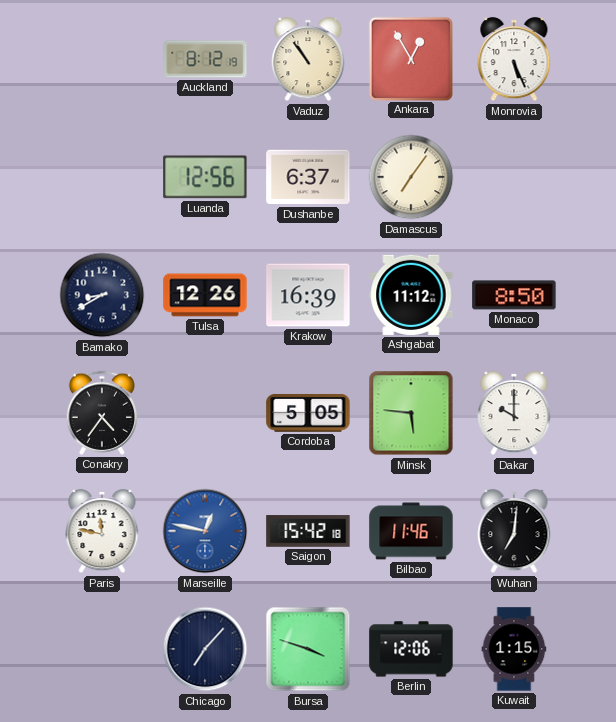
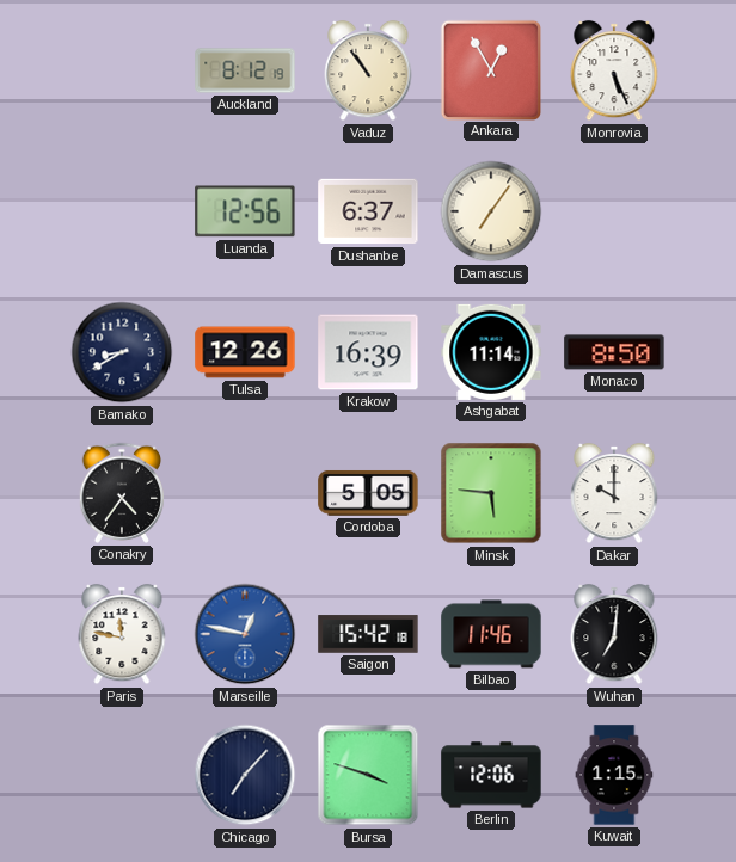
Ashgabat: 11:12 -> 11:14 (491, 352)
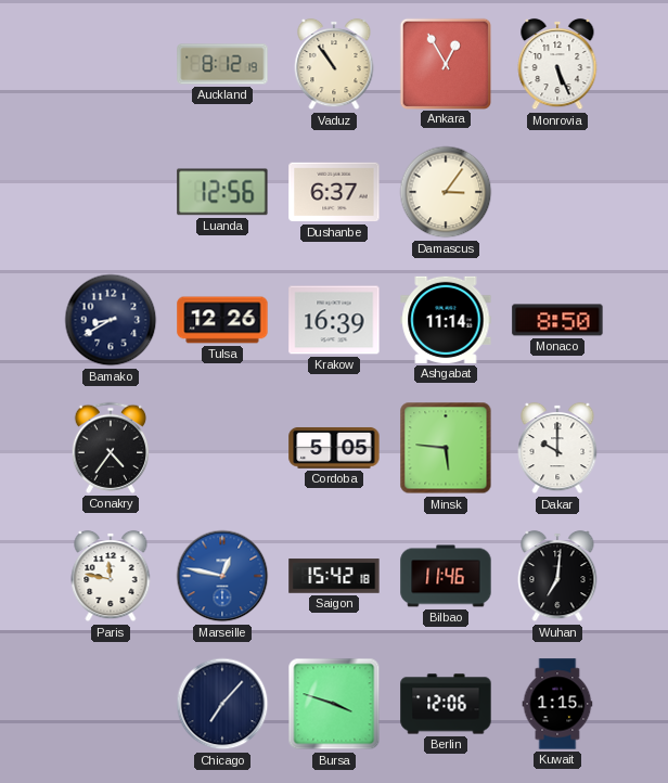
Damascus: 7:06 -> 3:06 (446, 192)
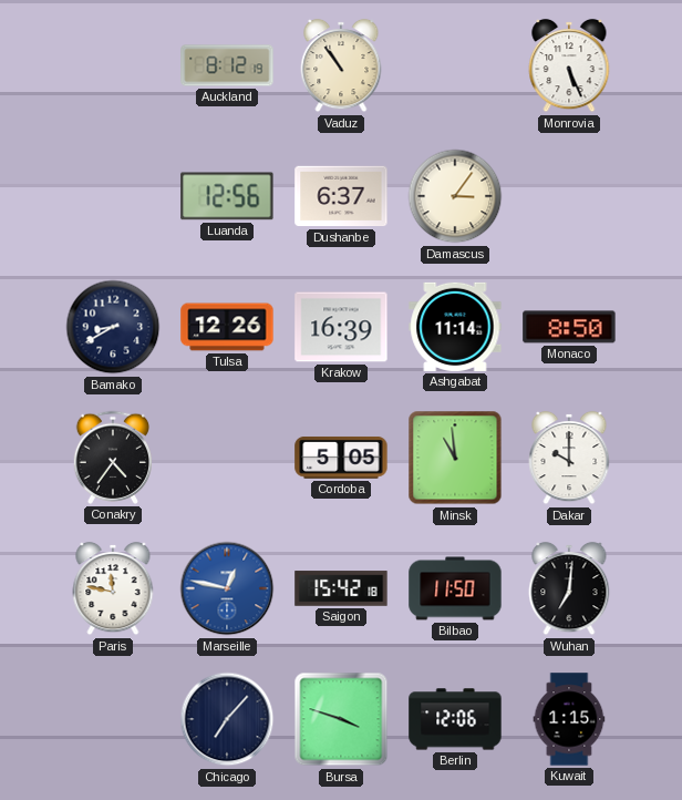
Ankara: 12:55 -> none (445, 63)
Minsk: 5:46 -> 10:59 (455, 458)
Bilbao: 11:46 -> 11:50 (455, 588)
